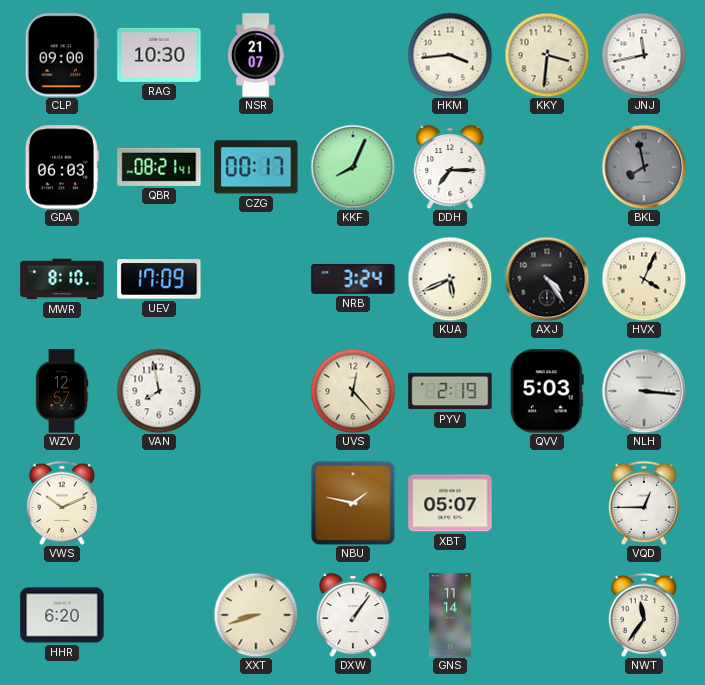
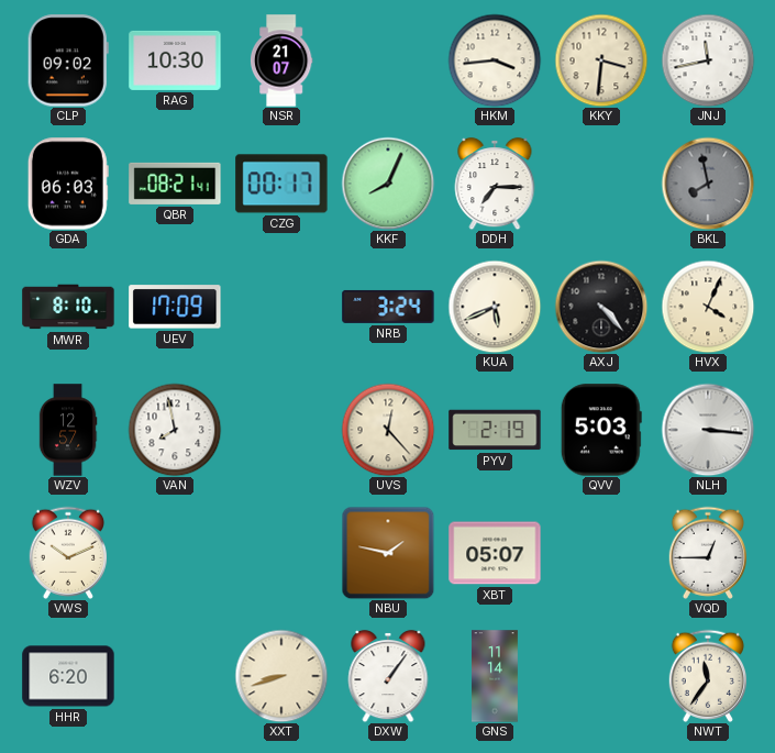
CLP: 09:00 -> 09:02 (68, 60)
AXJ: 4:24 -> 4:23 (601, 307)
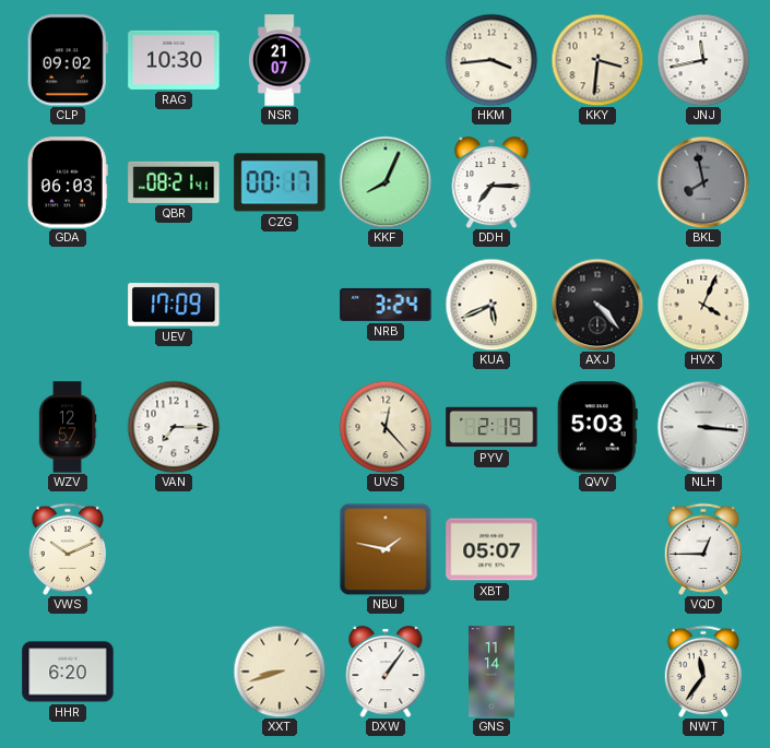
MWR: 8:10 -> none (68, 307)
VAN: 7:58 -> 7:15 (174, 427)
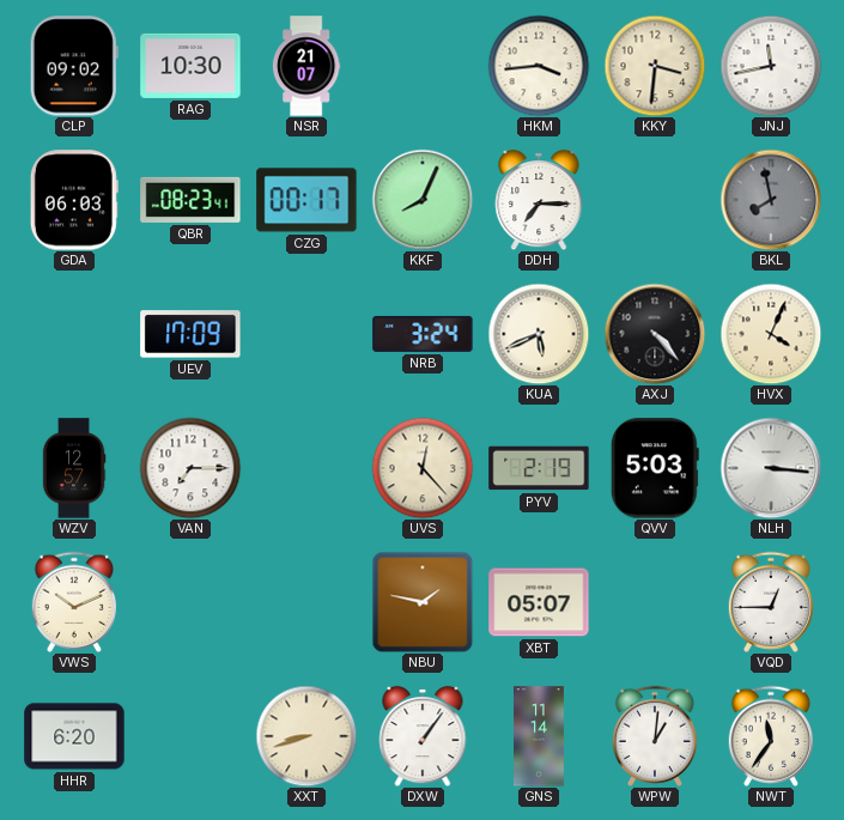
QBR: 08:21 -> 08:23 (190, 200)
WPW: none -> 1:01 (654, 736)
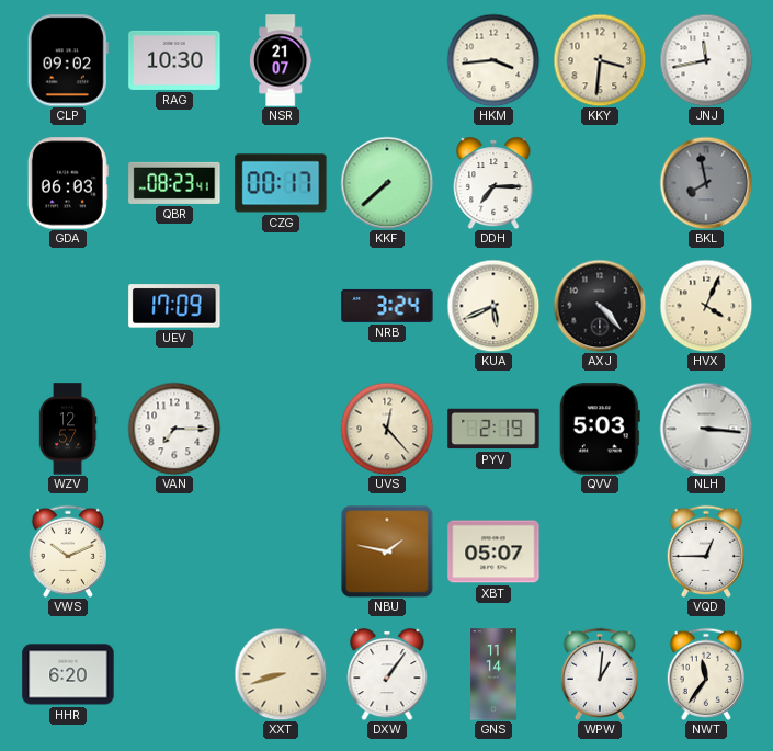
KKF: 8:04 -> 7:38 (387, 183)
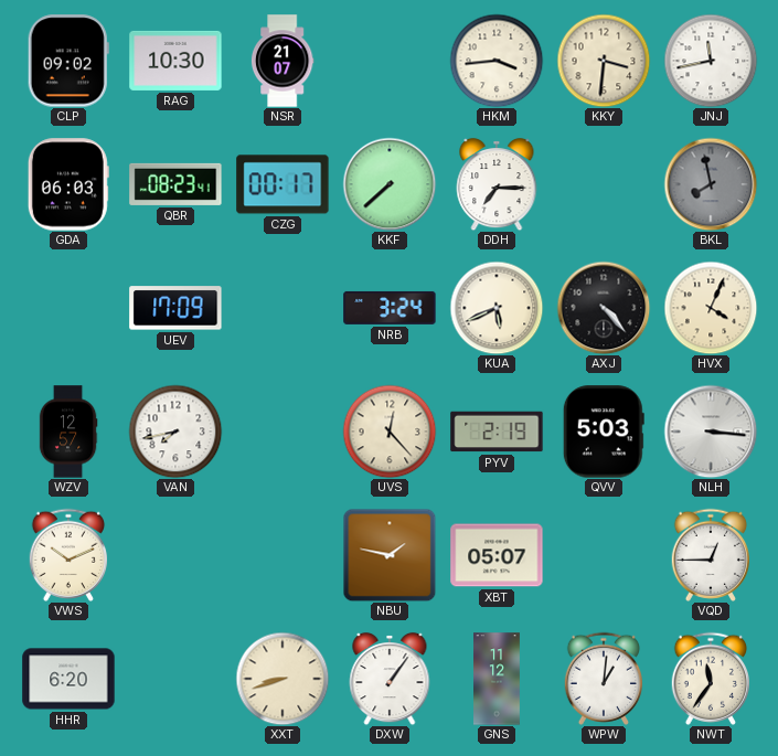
VAN: 7:15 -> 7:43 (175, 432)
GNS: 11:14 -> 11:12 (498, 679)
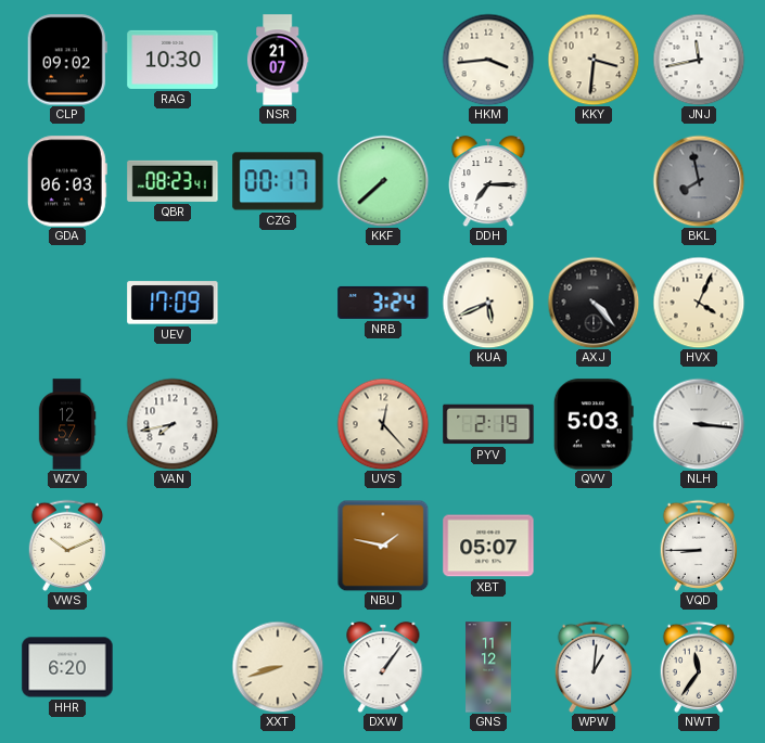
VQD: 12:45 -> 8:45 (698, 546)
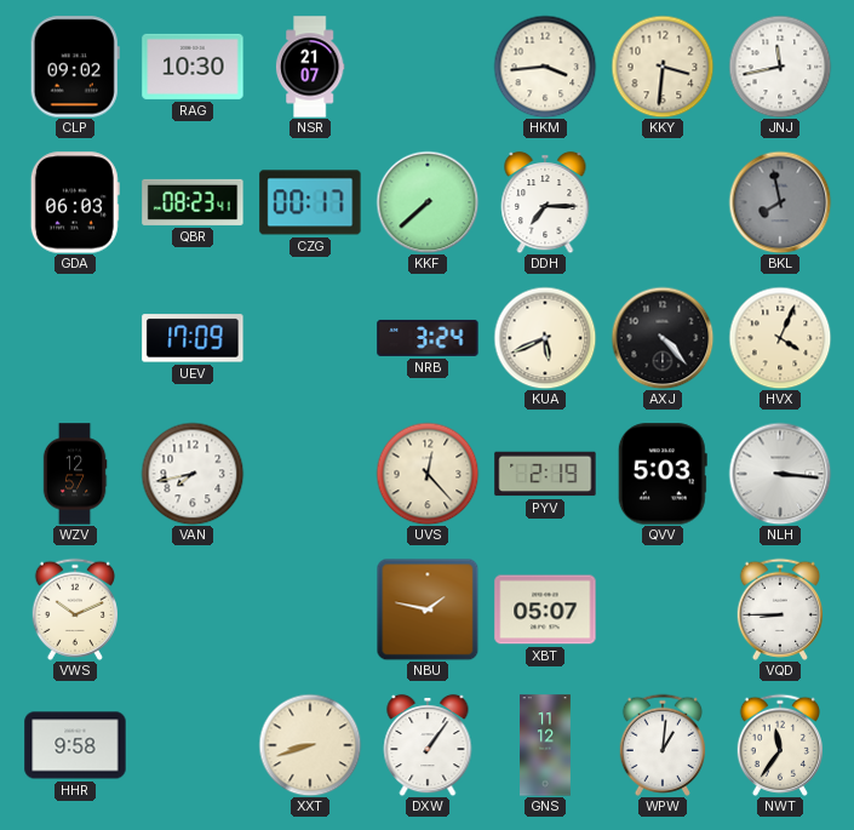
HHR: 6:20 -> 9:58 (75, 745)
